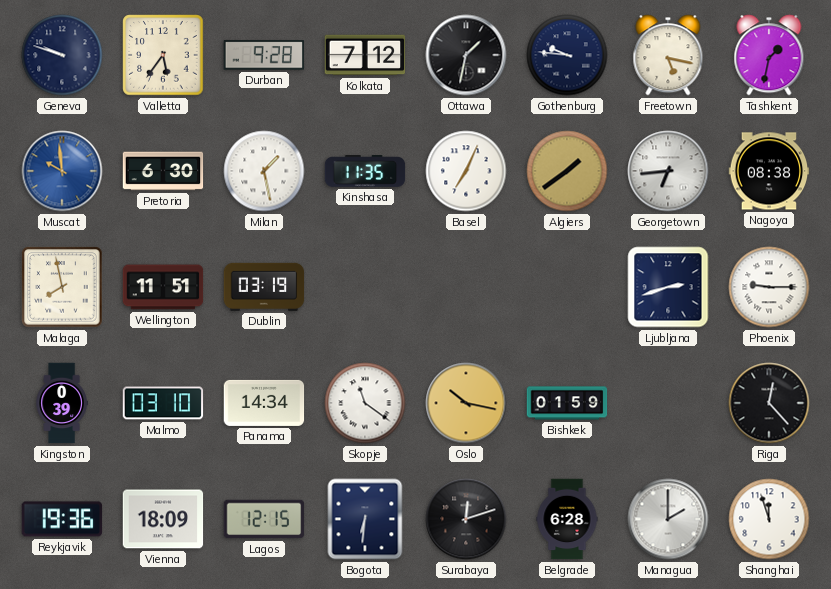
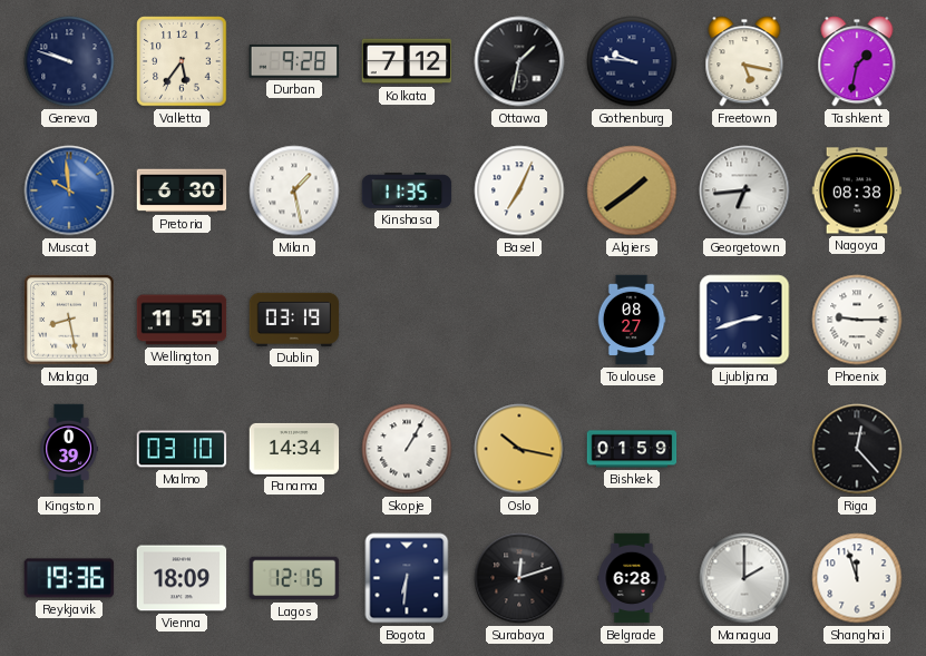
Malaga: 7:58 -> 8:28 (69, 320)
Toulouse: none -> 08:27 (632, 320)
Skopje: 11:21 -> 1:05 (407, 449)
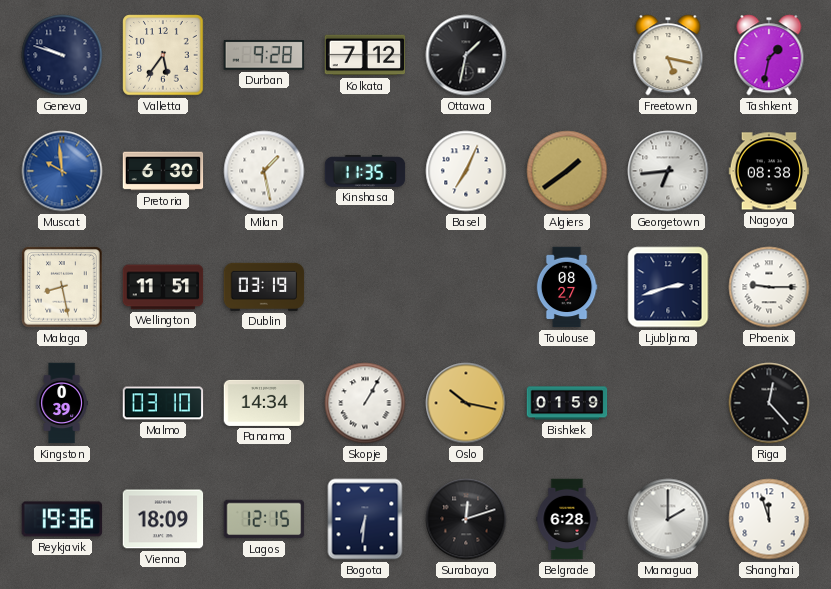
Gothenburg: 9:46 -> none (632, 61)
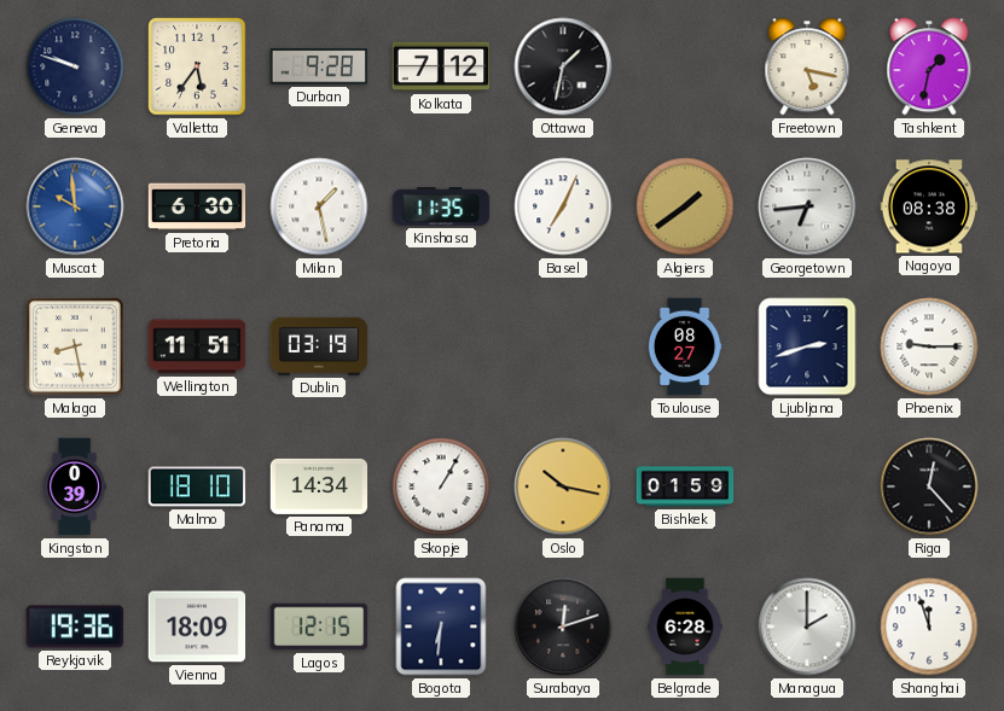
Malmo: 03:10 -> 18:10 (197, 486)
